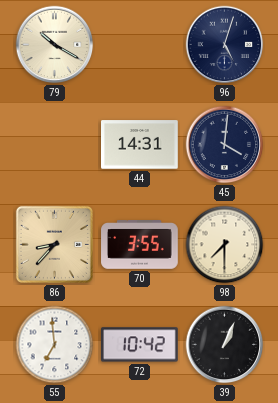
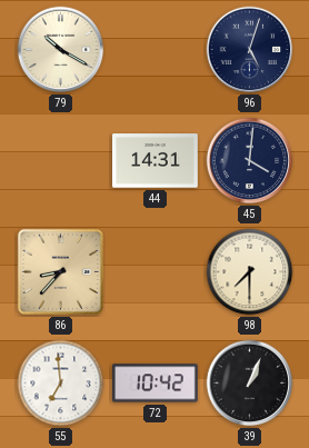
70: 3:55 -> none (140, 245)
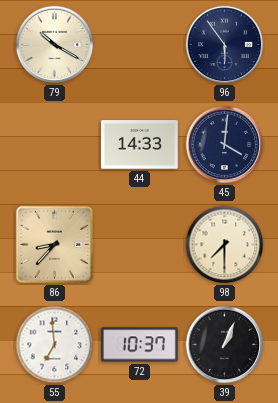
96: 5:03 -> 5:54 (225, 45)
44: 14:31 -> 14:33 (140, 145)
72: 10:42 -> 10:37 (140, 345)
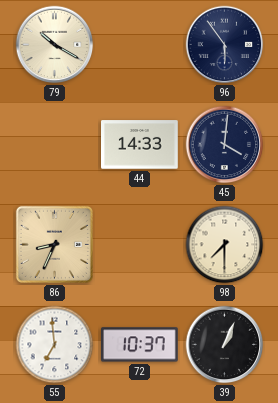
86: 8:37 -> 8:34 (54, 244)
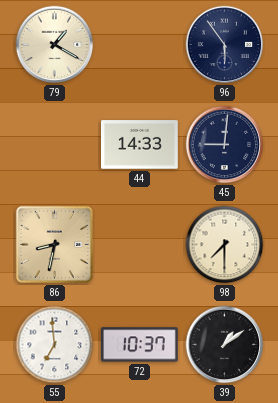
79: 10:20 -> 1:20 (55, 45)
45: 4:01 -> 9:01 (225, 145)
86: 8:34 -> 8:32 (54, 244)
39: 1:04 -> 1:09 (225, 345)
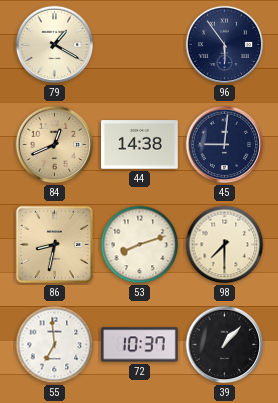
84: none -> 12:41 (55, 145)
44: 14:33 -> 14:38 (140, 145)
53: none -> 8:12 (140, 245)
39: 1:09 -> 1:07 (225, 345)
